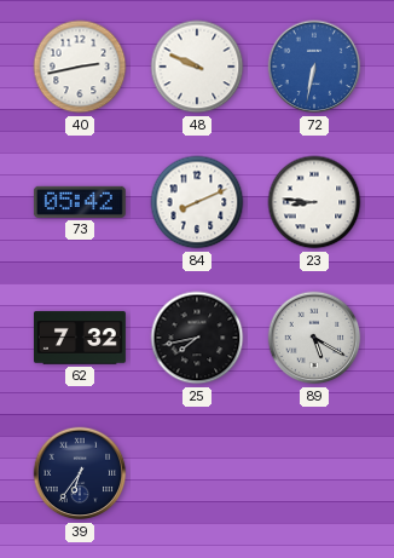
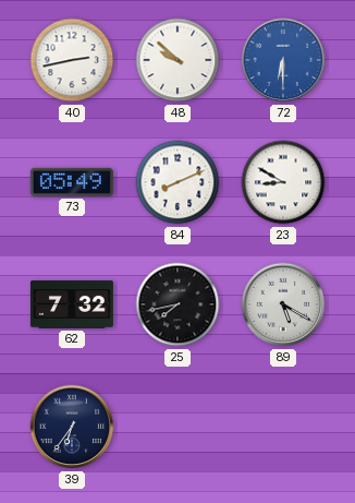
48: 9:49 -> 9:52 (177, 60)
72: 6:32 -> 6:30 (283, 60)
73: 05:42 -> 05:49 (72, 182)
23: 8:46 -> 8:50 (283, 182)
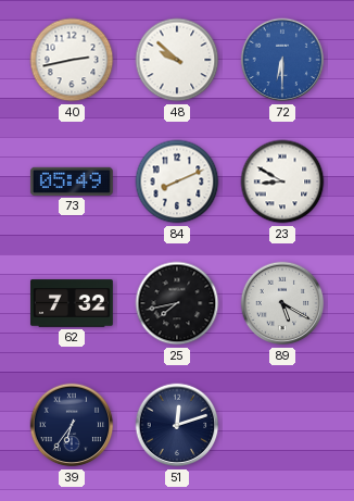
51: none -> 12:12 (177, 425)
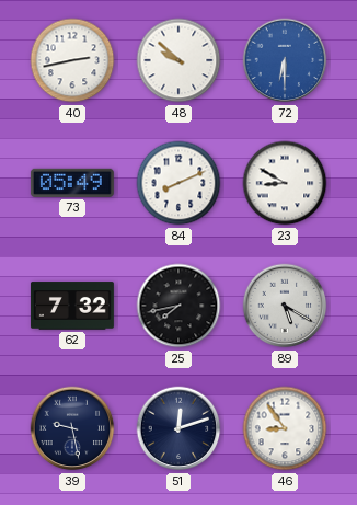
39: 6:36 -> 9:28 (72, 428)
46: none -> 8:54 (285, 428)
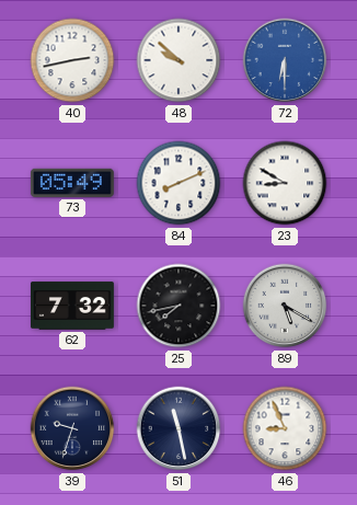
39: 9:28 -> 9:33 (72, 428)
51: 12:12 -> 11:28 (178, 428)
46: 8:54 -> 8:56 (285, 428)
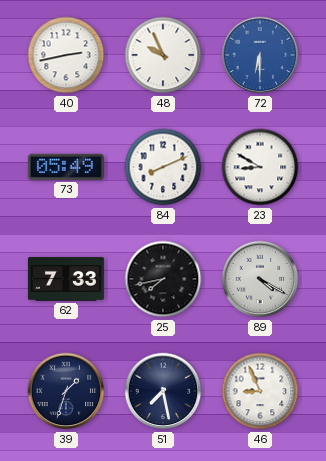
48: 9:52 -> 9:56 (163, 55)
62: 7:32 -> 7:33 (66, 279)
89: 5:20 -> 4:20 (260, 279)
39: 9:33 -> 1:33 (66, 391)
51: 11:28 -> 7:28 (163, 391)
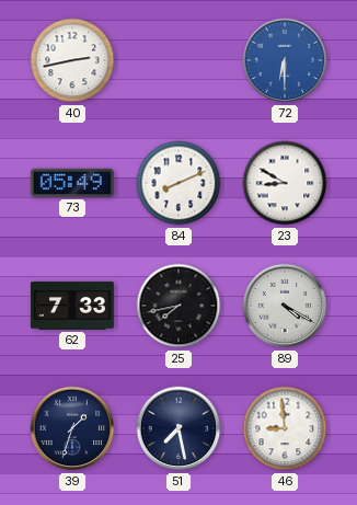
48: 9:56 -> none (163, 55)
46: 8:56 -> 8:59 (285, 428)
